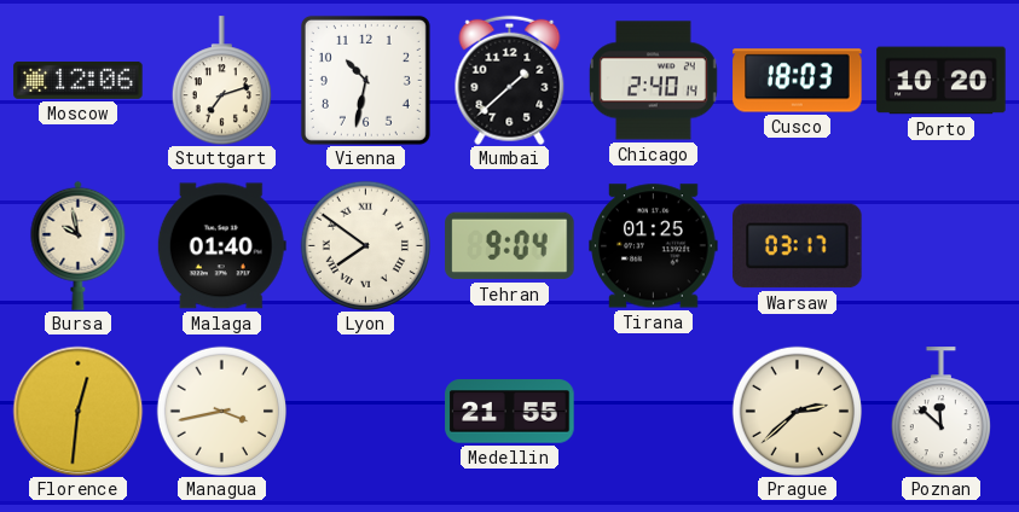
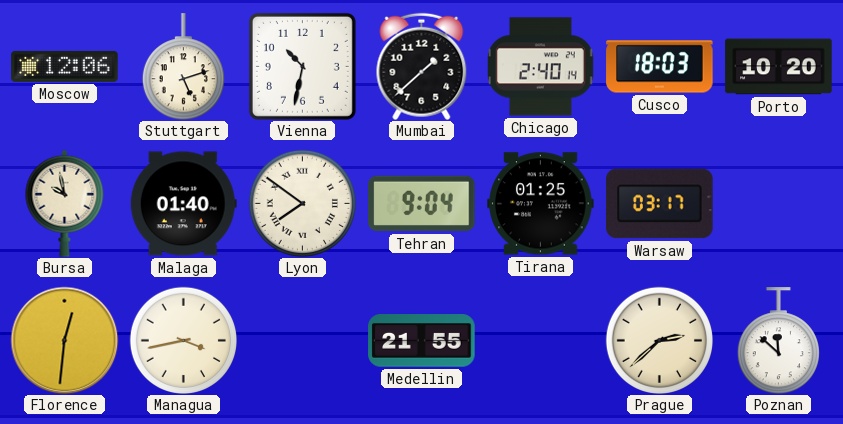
Stuttgart: 7:12 -> 5:12 (183, 67)
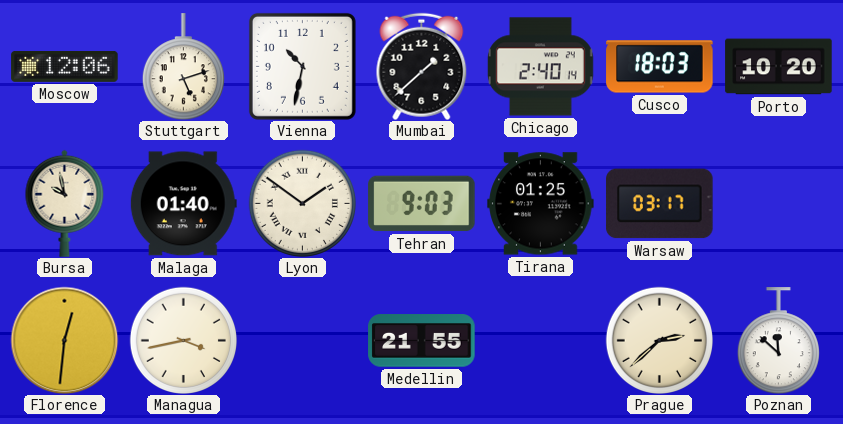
Lyon: 7:51 -> 1:51 (302, 203)
Tehran: 9:04 -> 9:03 (422, 204)
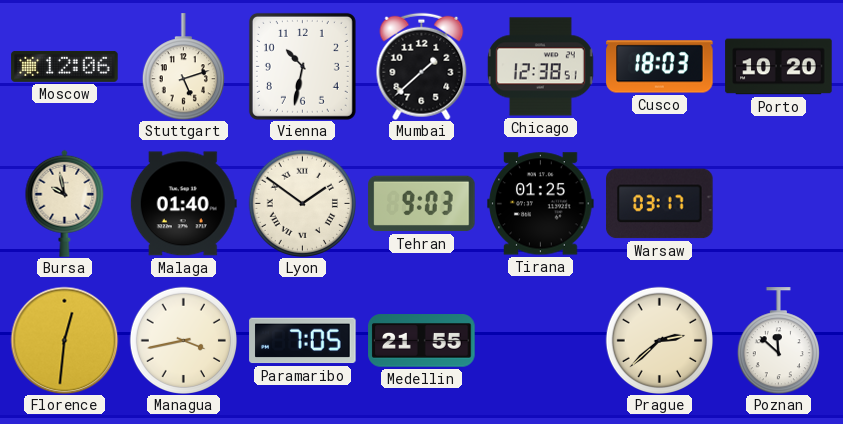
Chicago: 2:40 -> 12:38 (540, 67)
Paramaribo: none -> 7:05 (303, 341)
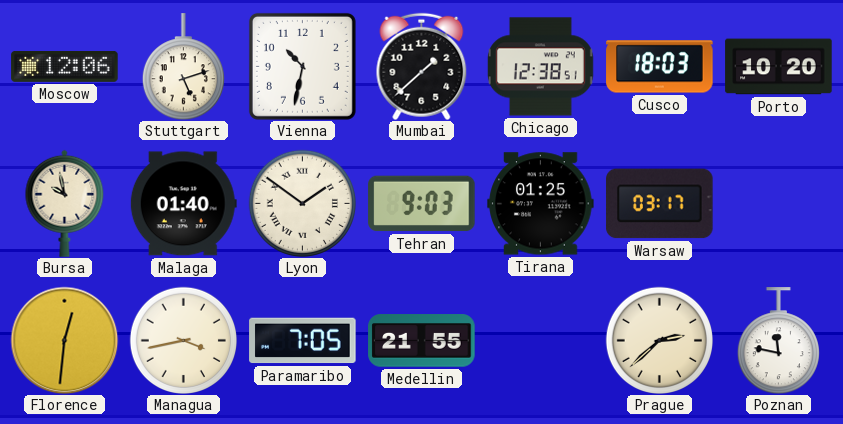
Poznan: 11:52 -> 11:47 (778, 341)
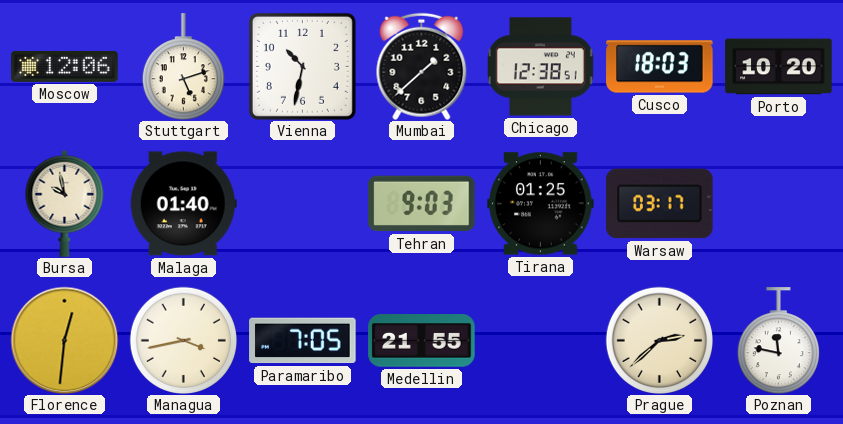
Lyon: 1:51 -> none (302, 203)
